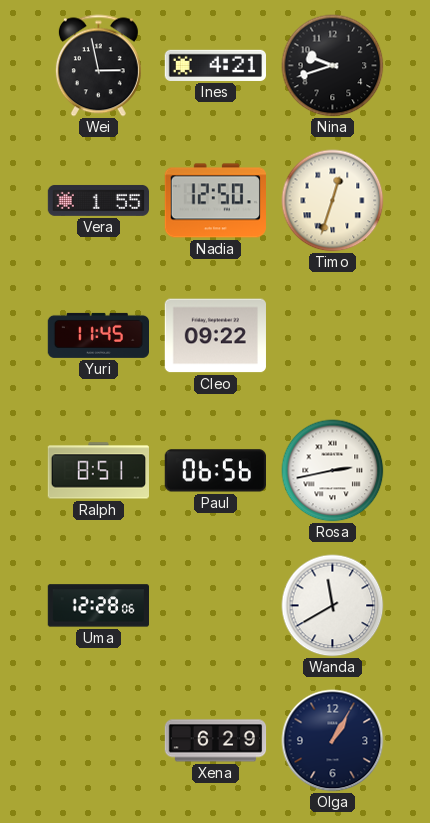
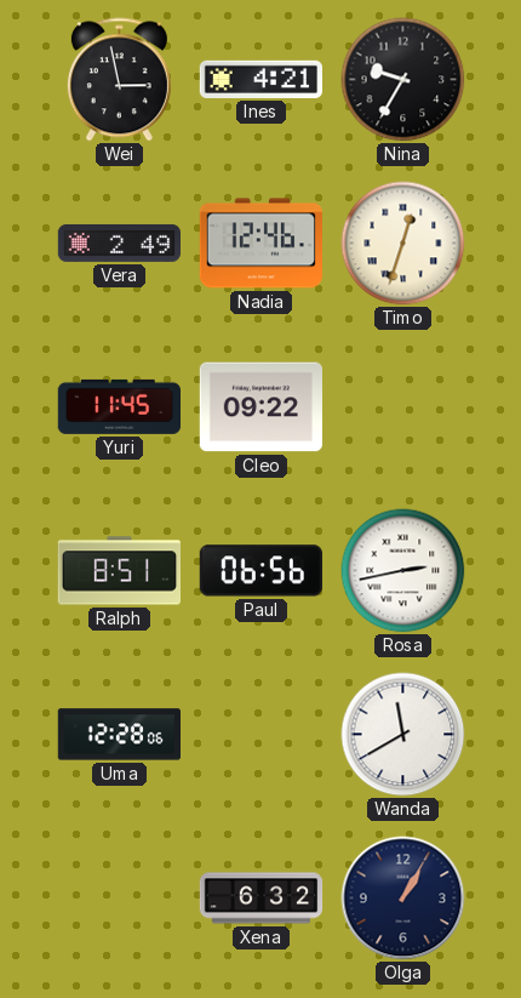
Nina: 9:42 -> 9:35 (403, 80)
Vera: 1:55 -> 2:49 (119, 243)
Nadia: 12:50 -> 12:46 (260, 244)
Xena: 6:29 -> 6:32 (262, 899)
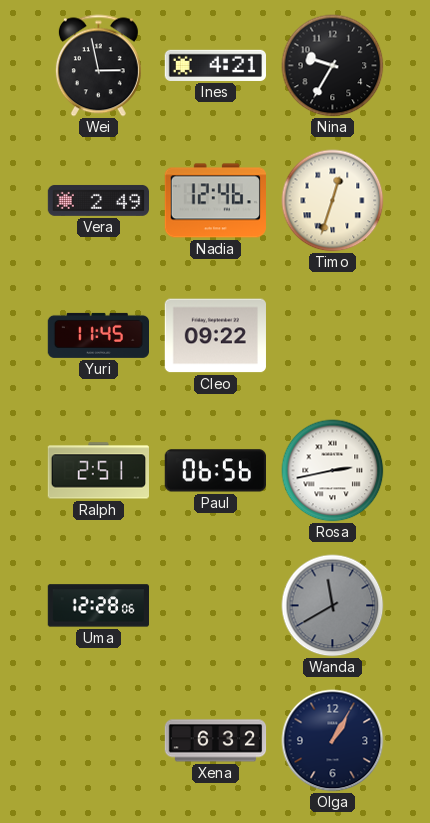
Ralph: 8:51 -> 2:51 (98, 471)
Wanda dial: white -> grey (333, 606)
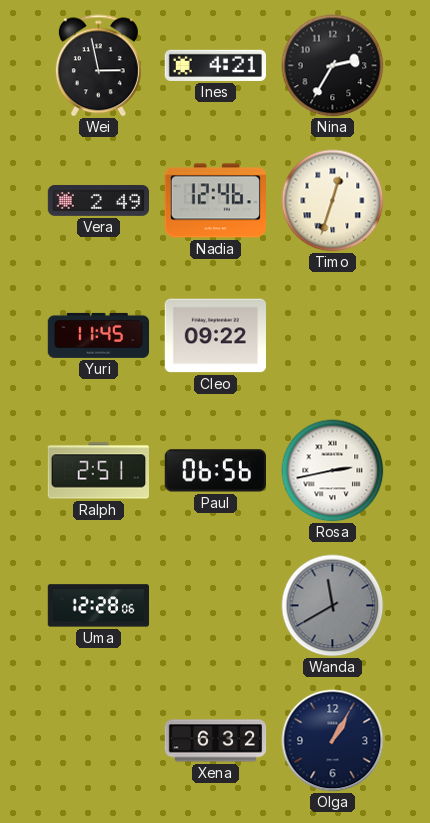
Nina: 9:35 -> 2:35 (333, 66)
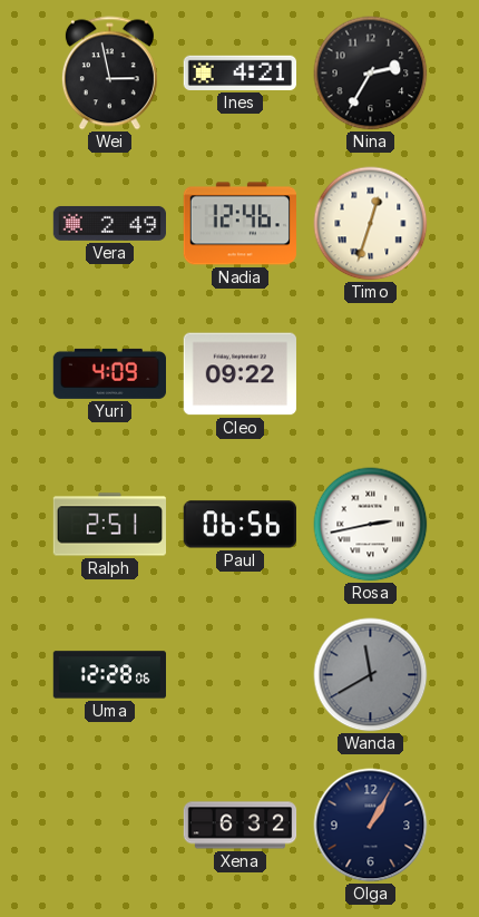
Yuri: 11:45 -> 4:09 (109, 373)
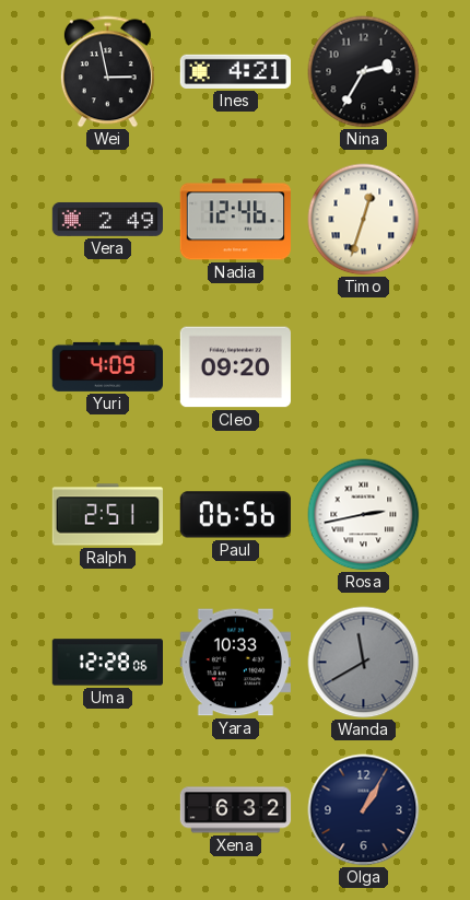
Cleo: 09:22 -> 09:20 (235, 367)
Yara: none -> 10:33 (235, 663)
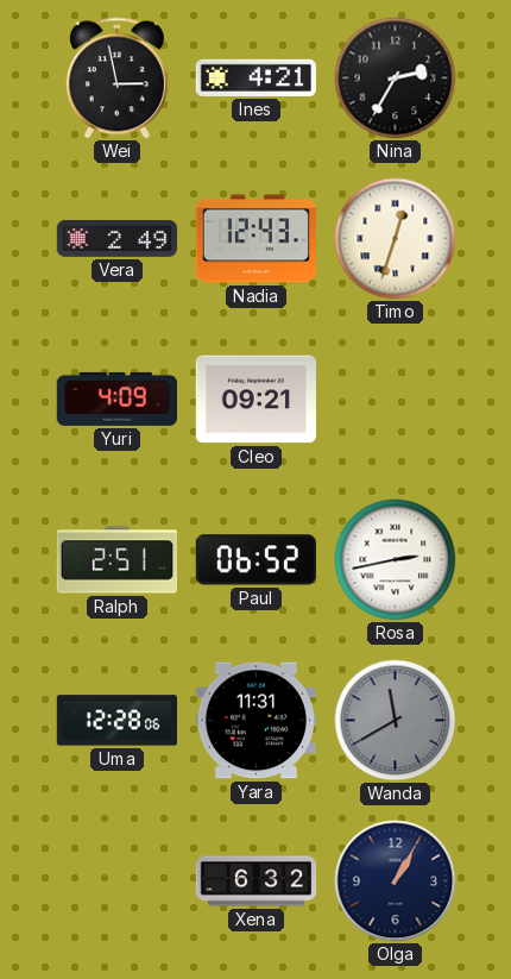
Nadia: 12:46 -> 12:43 (255, 239)
Cleo: 09:20 -> 09:21 (255, 400)
Paul: 06:56 -> 06:52 (255, 560)
Yara: 10:33 -> 11:31 (255, 721)
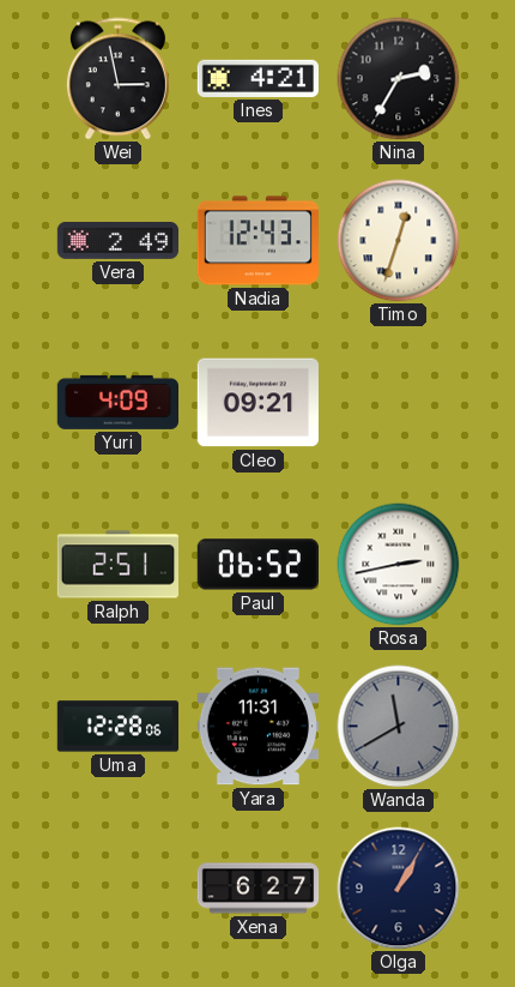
Xena: 6:32 -> 6:27 (259, 889)
